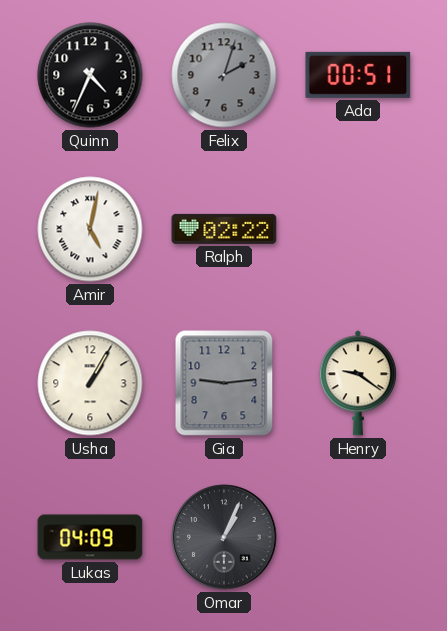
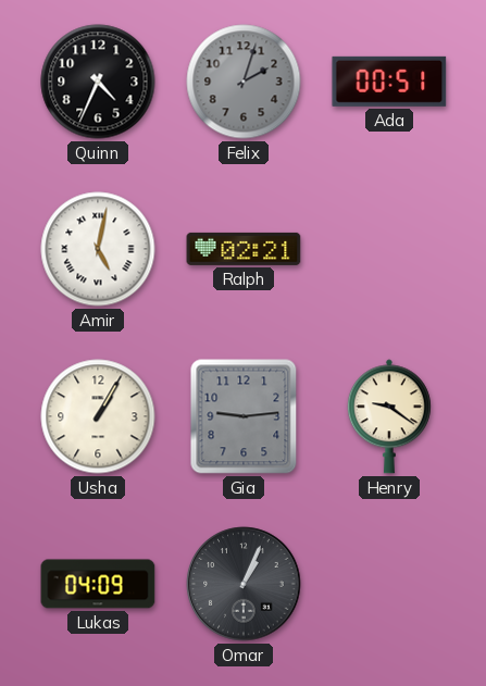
Ralph: 02:22 -> 02:21 (244, 249)
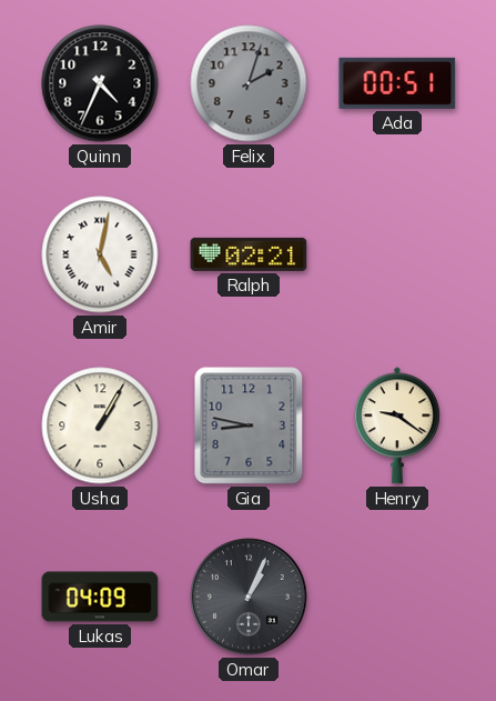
Gia: 9:14 -> 8:47 (249, 425)
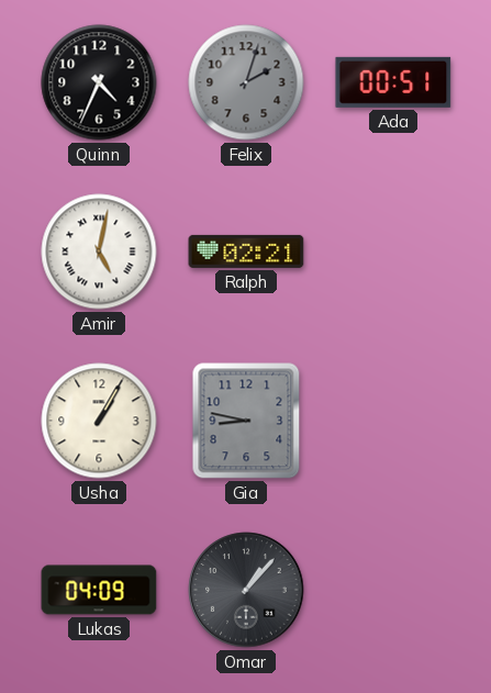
Henry: 9:21 -> none (397, 425)
Omar: 1:04 -> 1:07 (246, 590)
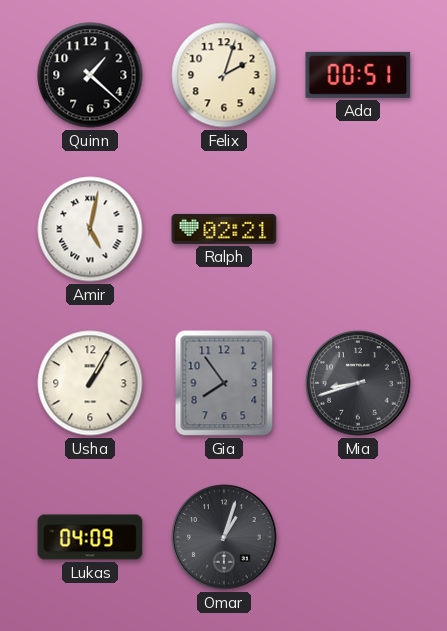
Quinn: 4:34 -> 1:22 (90, 75)
Felix dial: grey -> cream (224, 75)
Gia: 8:47 -> 7:54 (224, 383)
Mia: none -> 8:42 (358, 383)
Omar: 1:07 -> 1:03 (224, 537)
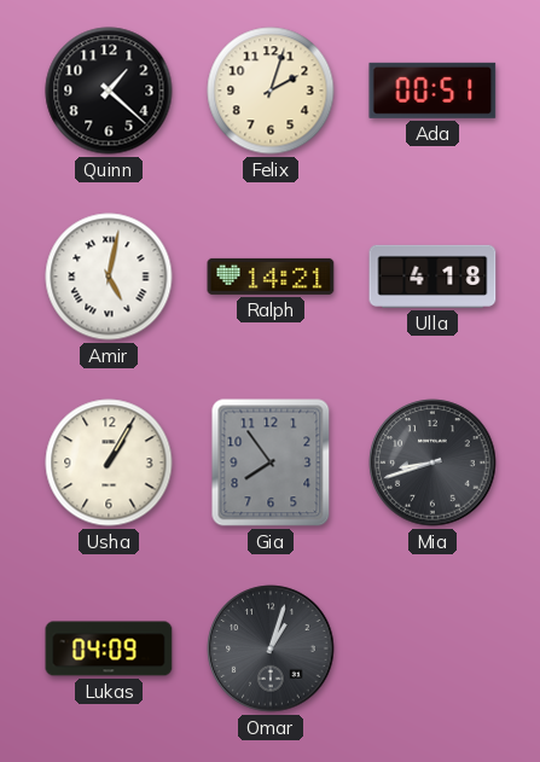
Ralph: 02:21 -> 14:21 (271, 277)
Ulla: none -> 4:18 (432, 277)
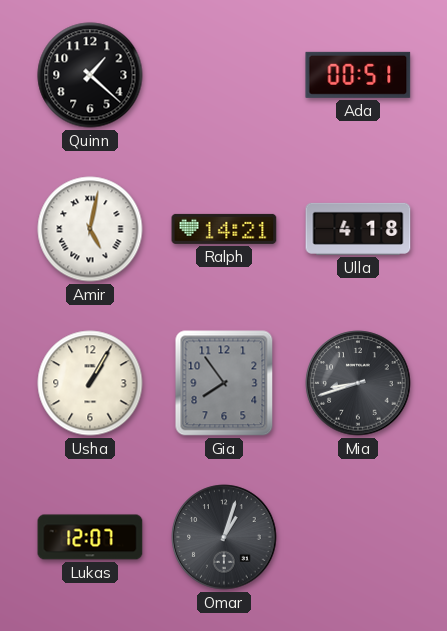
Felix: 2:03 -> none (271, 91)
Lukas: 04:09 -> 12:07 (90, 537)
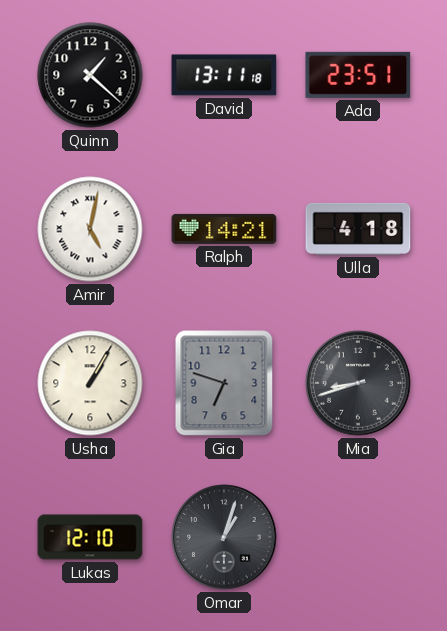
David: none -> 13:11 (224, 75)
Ada: 00:51 -> 23:51 (358, 75)
Gia: 7:54 -> 6:48 (224, 383)
Lukas: 12:07 -> 12:10 (90, 537)
